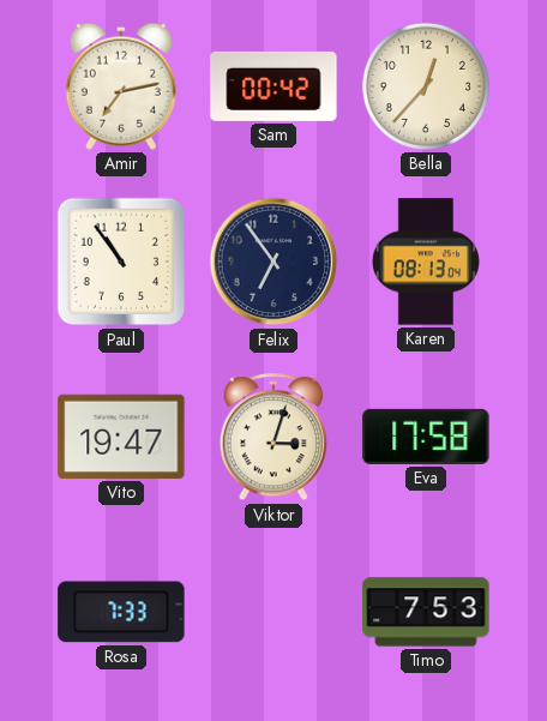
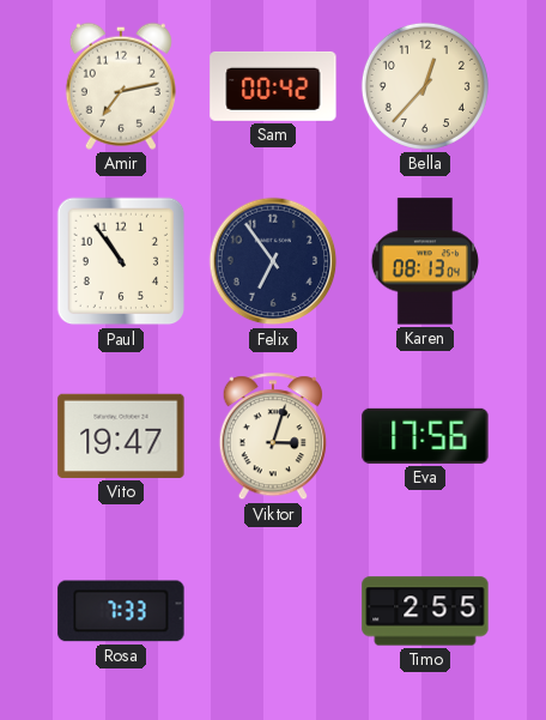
Eva: 17:58 -> 17:56 (425, 436)
Timo: 7:53 -> 2:55 (425, 611)
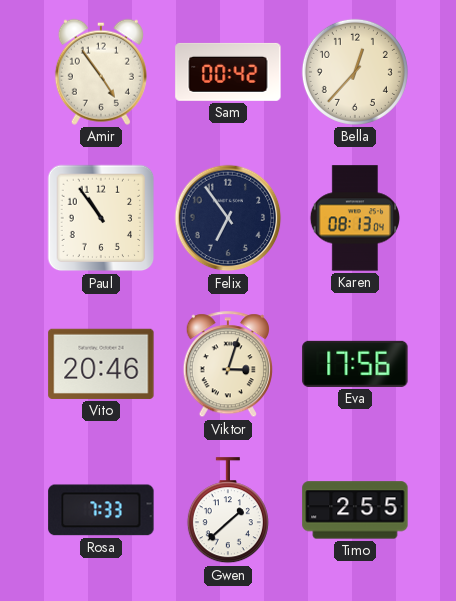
Amir: 7:13 -> 4:54 (101, 72)
Vito: 19:47 -> 20:46 (101, 364)
Gwen: none -> 1:38 (228, 511)
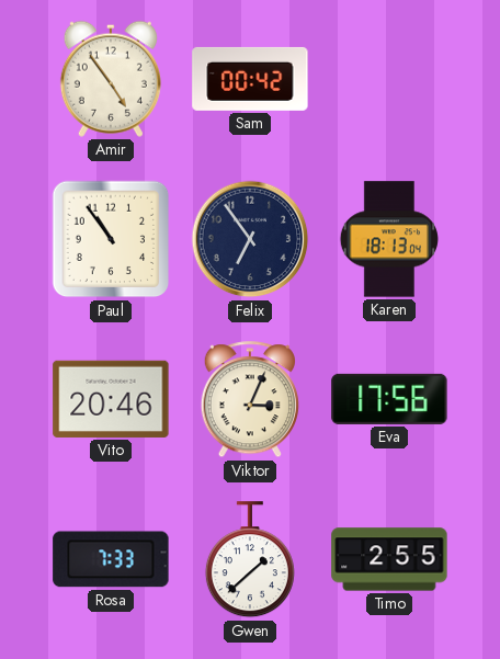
Bella: 12:37 -> none (355, 72)
Karen: 08:13 -> 18:13 (388, 239)
Viktor: 3:03 -> 3:04 (250, 400)
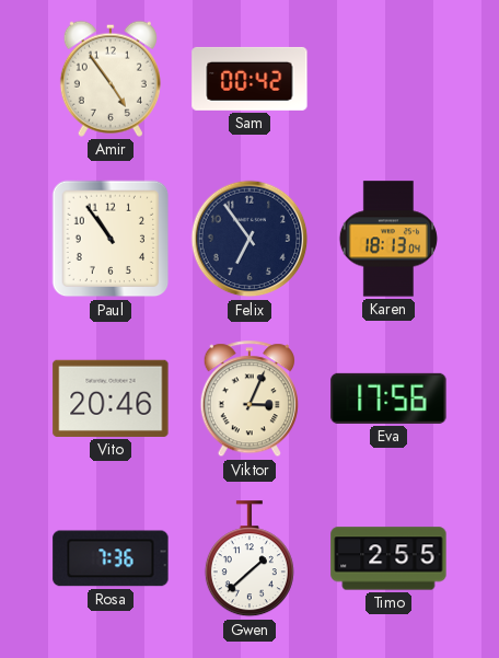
Rosa: 7:33 -> 7:36 (111, 558)
